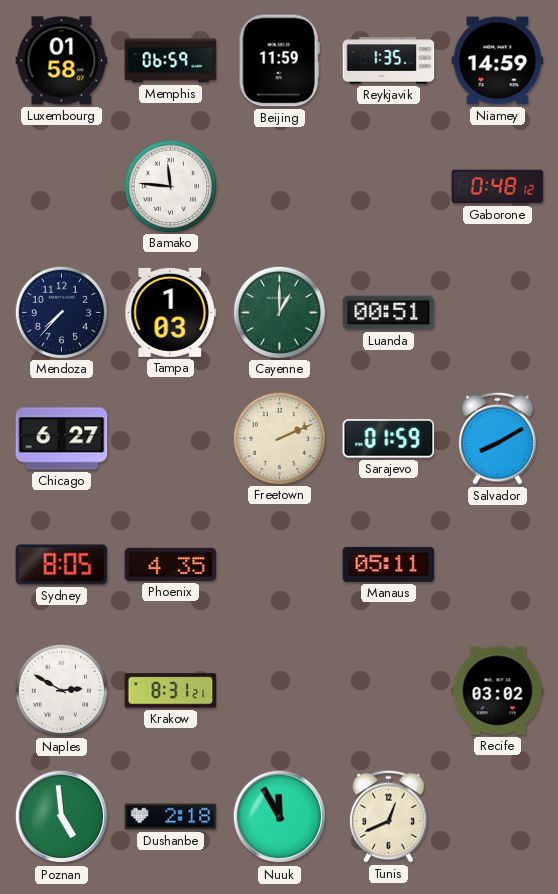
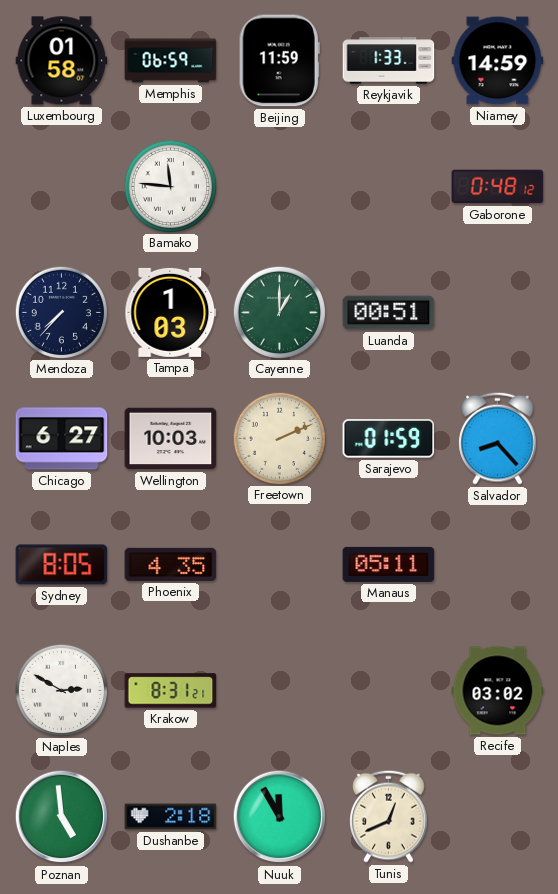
Reykjavik: 1:35 -> 1:33 (389, 61)
Wellington: none -> 10:03 (171, 439)
Salvador: 8:10 -> 8:23 (498, 438)
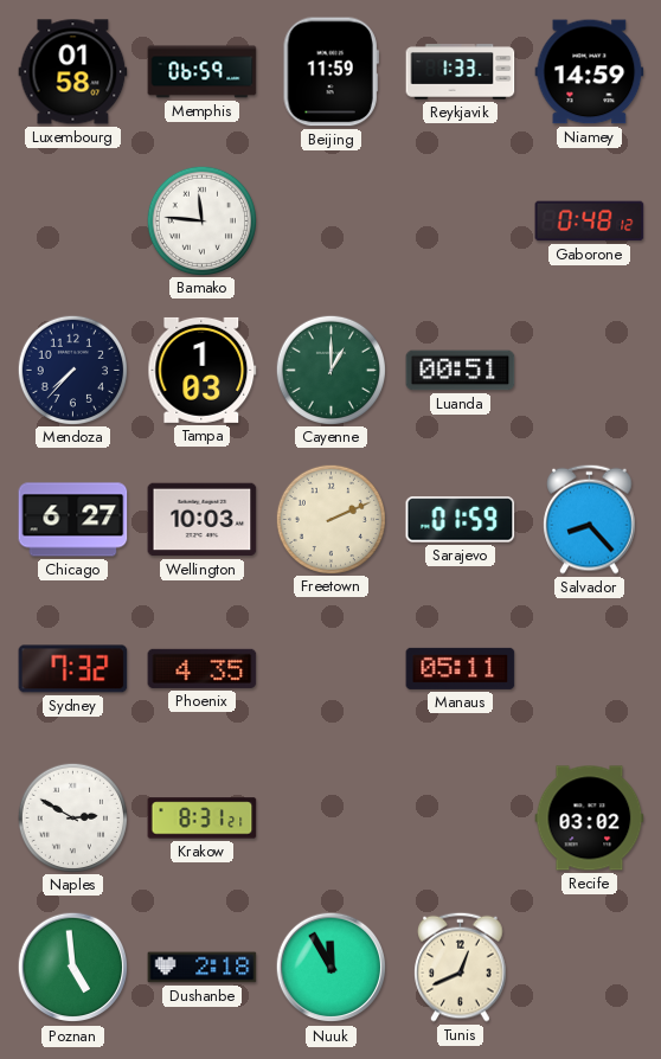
Sydney: 8:05 -> 7:32 (73, 669)
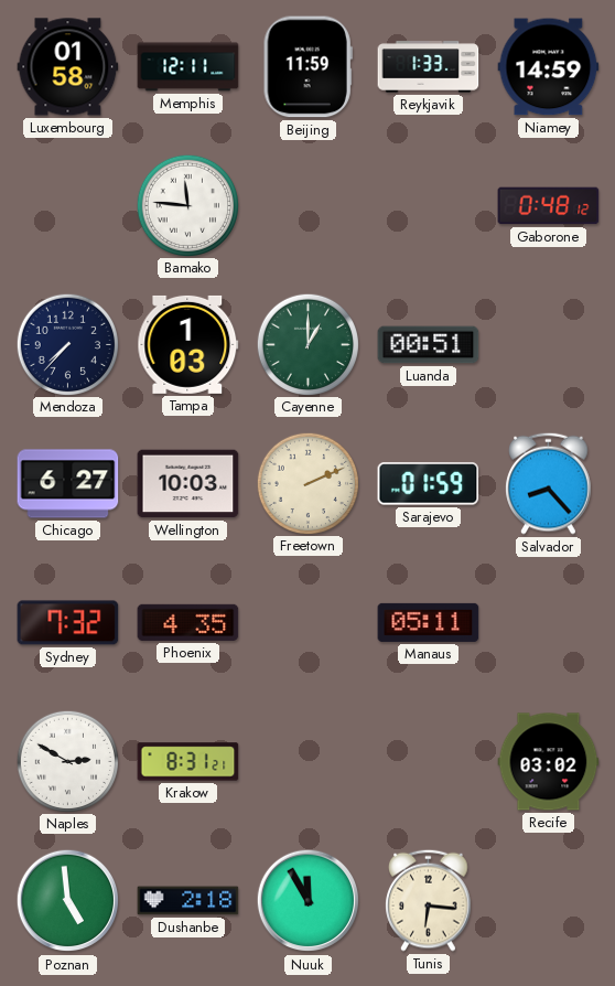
Memphis: 06:59 -> 12:11 (188, 67)
Tunis: 12:41 -> 6:16 (429, 900)
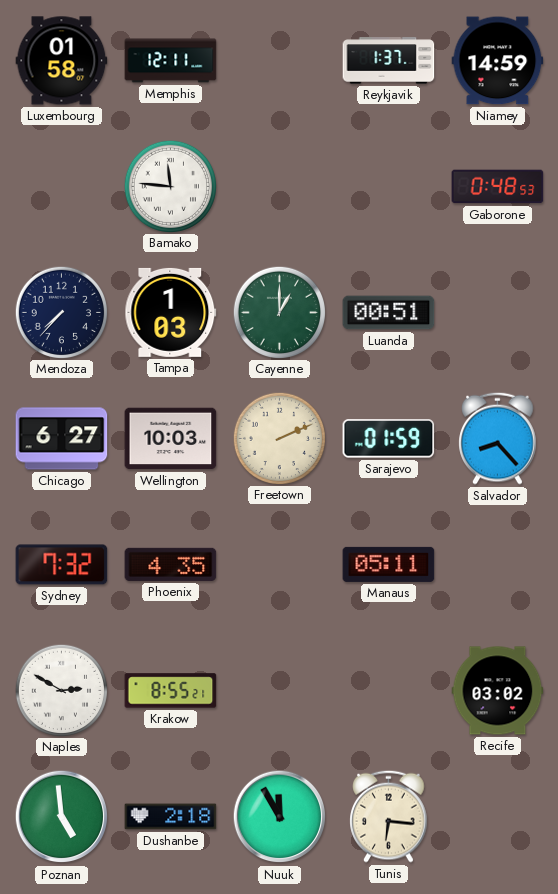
Beijing: 11:59 -> none (307, 67)
Reykjavik: 1:33 -> 1:37 (389, 61)
Gaborone: 0:48:12 -> 0:48:53 (498, 187)
Krakow: 8:31 -> 8:55 (171, 691)
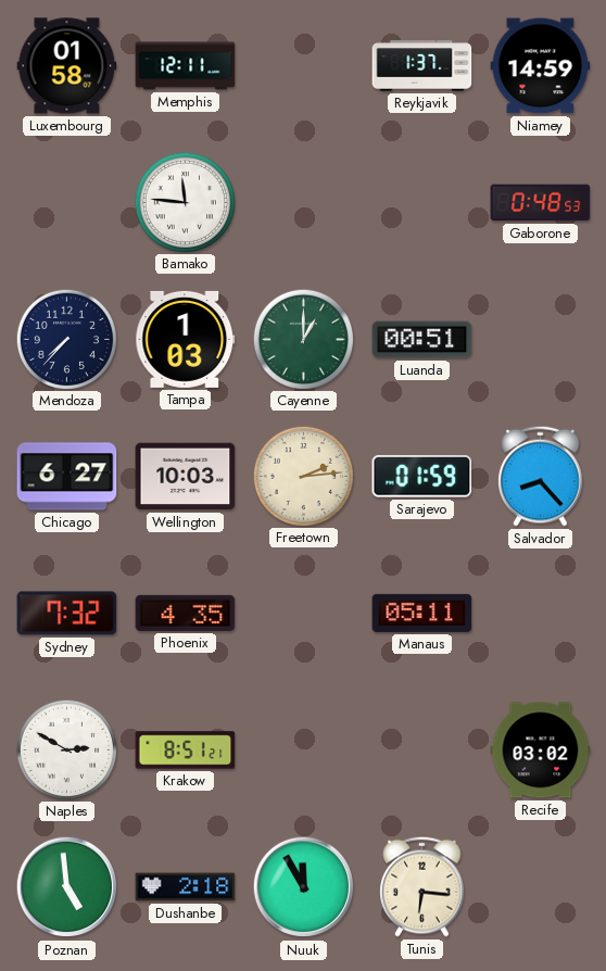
Freetown: 2:11 -> 2:14 (303, 476)
Krakow: 8:55 -> 8:51 (186, 751)
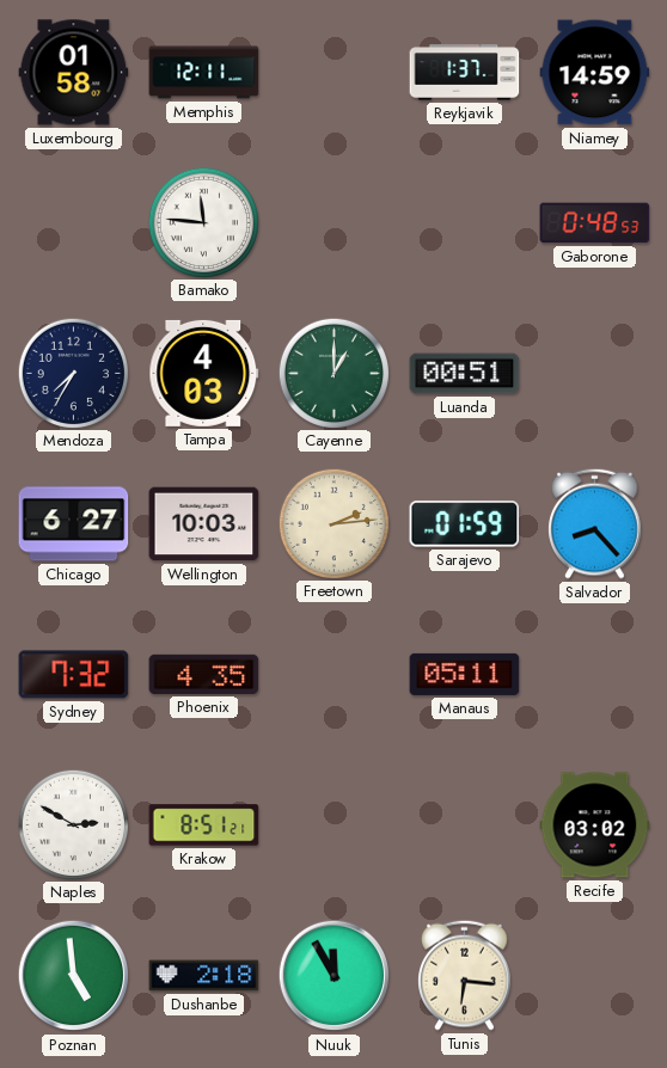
Mendoza: 7:37 -> 7:35 (73, 373)
Tampa: 1:03 -> 4:03 (204, 373)
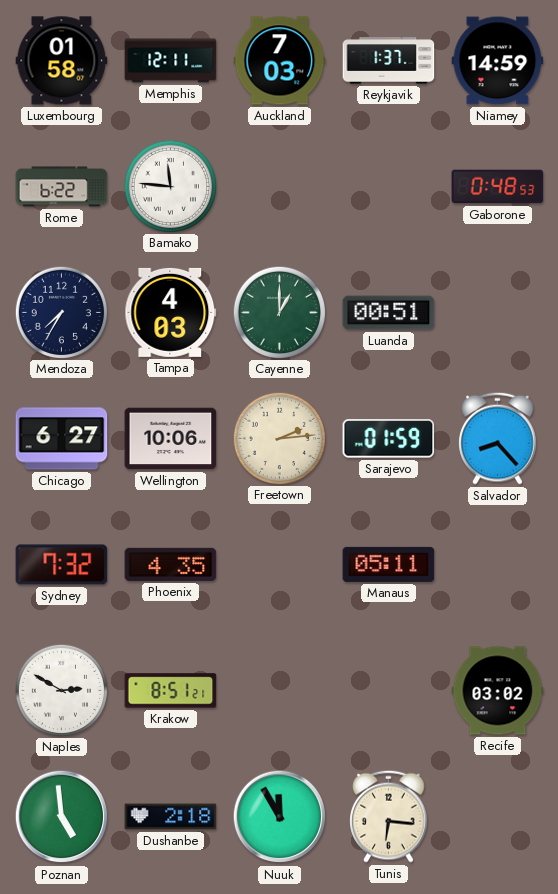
Auckland: none -> 7:03 (280, 61)
Rome: none -> 6:22 (62, 187)
Wellington: 10:03 -> 10:06 (171, 439)
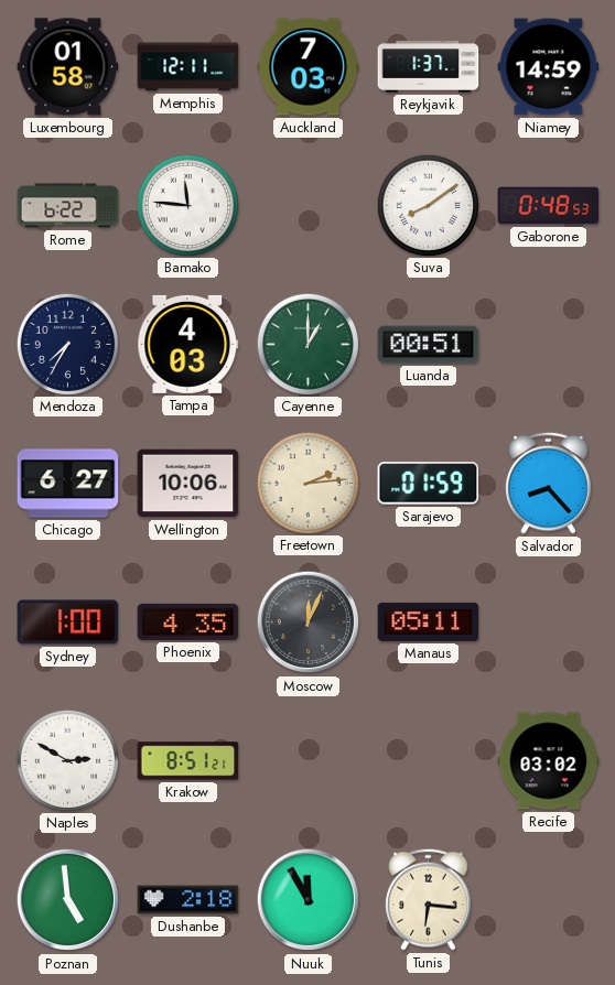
Suva: none -> 8:09 (428, 205)
Sydney: 7:32 -> 1:00 (68, 623)
Moscow: none -> 12:04 (309, 623)
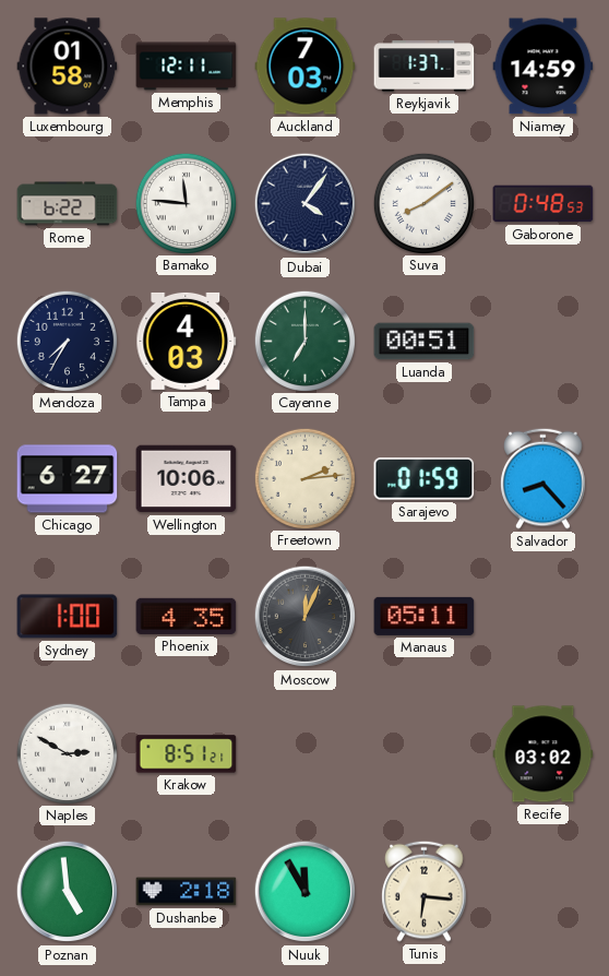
Dubai: none -> 4:06 (306, 204)
Cayenne: 1:00 -> 7:00 (304, 341)
